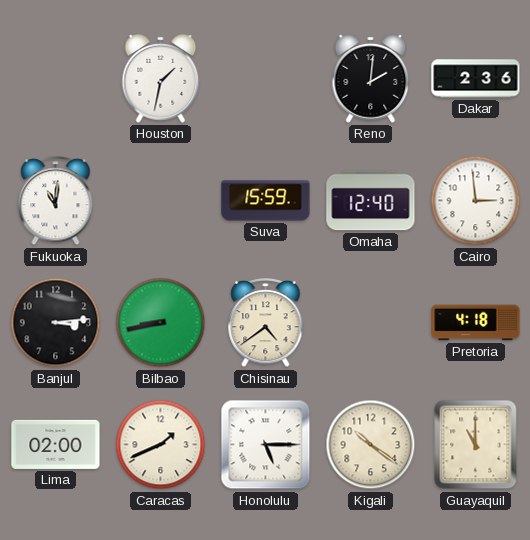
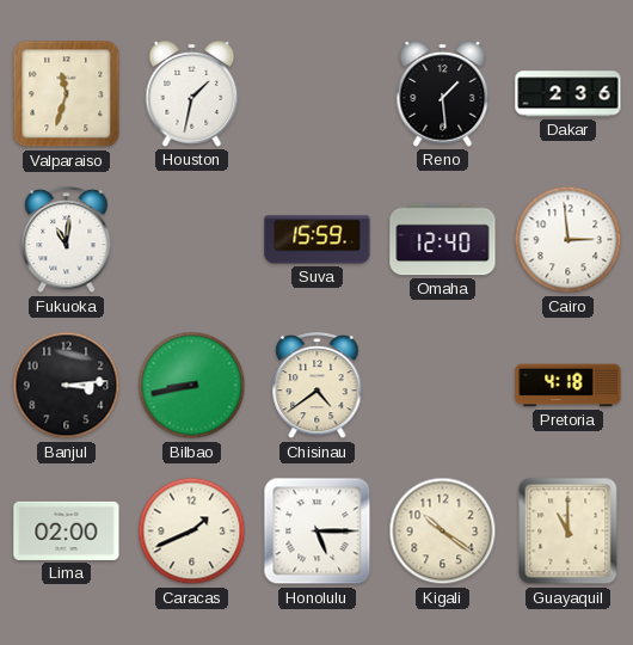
Valparaiso: none -> 11:33 (67, 94)
Reno: 2:01 -> 1:29 (443, 94)
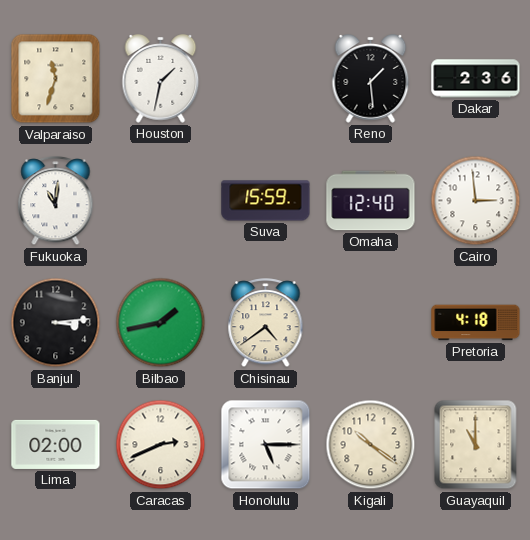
Bilbao: 8:43 -> 1:43 (161, 323)
Caracas: 1:41 -> 2:41 (161, 445)
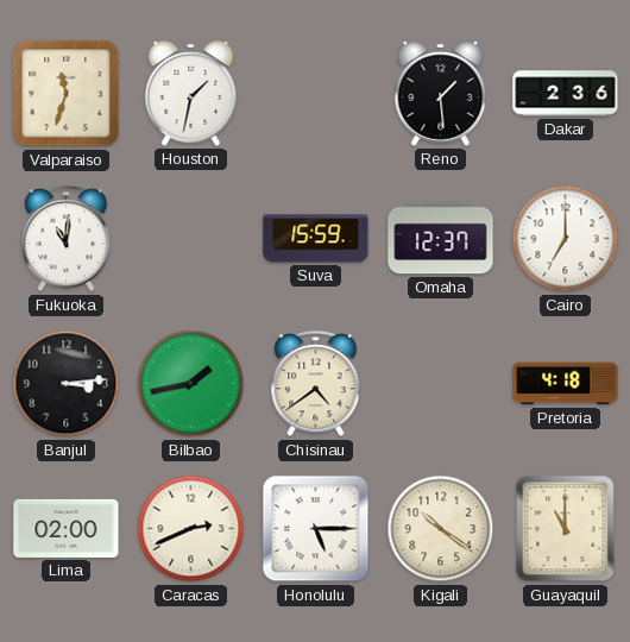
Omaha: 12:40 -> 12:37 (441, 239)
Cairo: 2:59 -> 7:00 (566, 239)
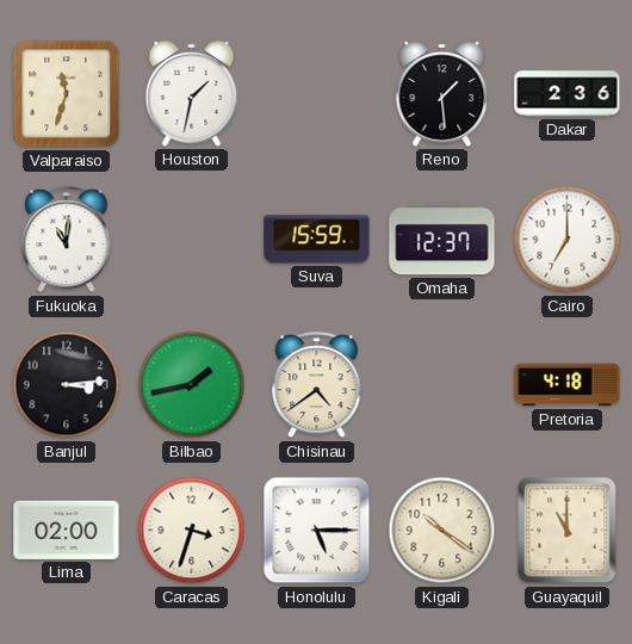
Caracas: 2:41 -> 3:33 (192, 531)
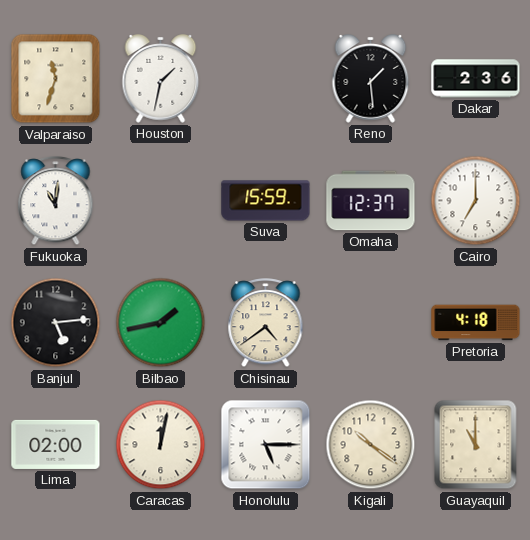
Banjul: 3:14 -> 5:14 (56, 323)
Caracas: 3:33 -> 12:02 (161, 445)
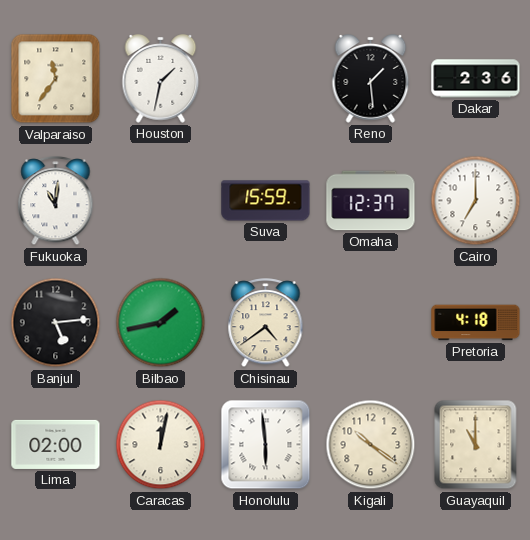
Valparaiso: 11:33 -> 11:36 (56, 79)
Honolulu: 5:15 -> 5:59 (266, 445)
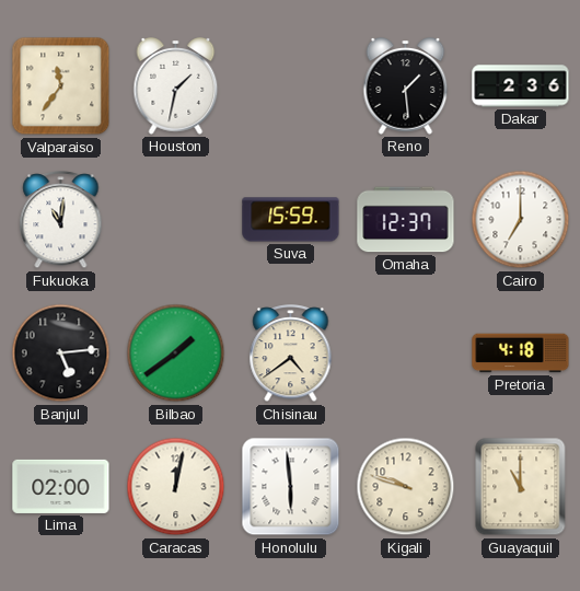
Bilbao: 1:43 -> 1:39 (176, 354)
Kigali: 10:21 -> 9:48 (406, 487)
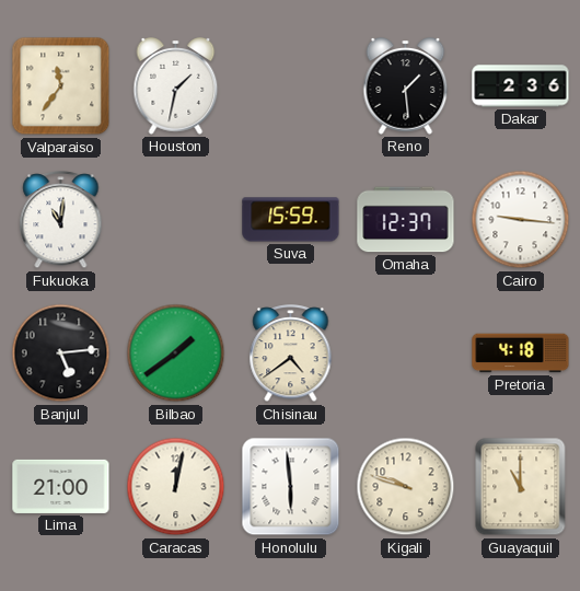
Cairo: 7:00 -> 9:16 (521, 220)
Lima: 02:00 -> 21:00 (61, 486)
